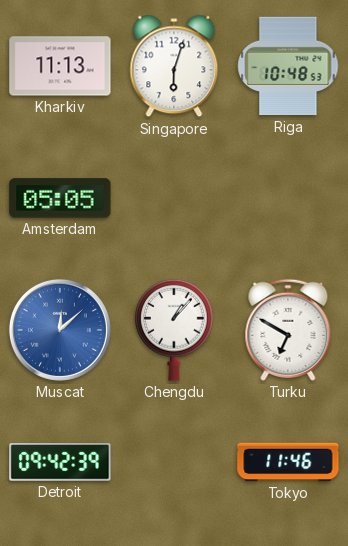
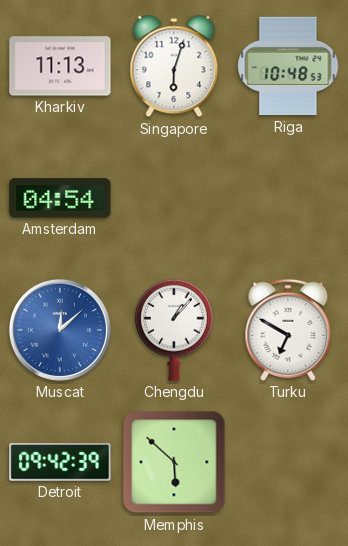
Amsterdam: 05:05 -> 04:54 (60, 198)
Memphis: none -> 5:52 (174, 462)
Tokyo: 11:46 -> none (288, 462)
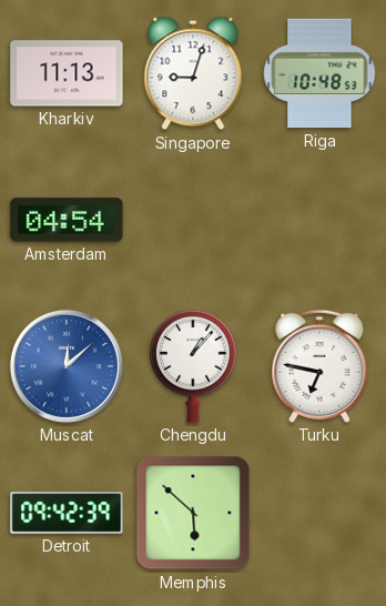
Singapore: 6:03 -> 9:03 (193, 73)
Turku: 6:50 -> 6:47 (319, 366)
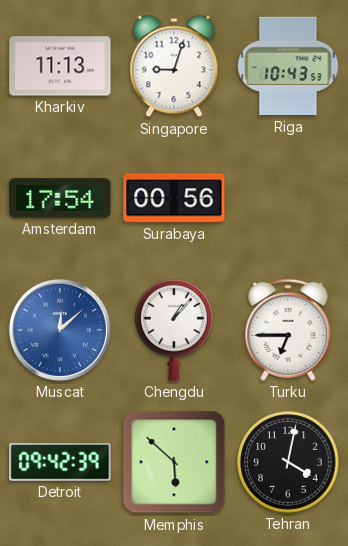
Riga: 10:48 -> 10:43 (288, 66)
Amsterdam: 04:54 -> 17:54 (60, 198)
Surabaya: none -> 00:56 (174, 198)
Turku: 6:47 -> 6:45 (288, 330)
Tehran: none -> 4:02 (288, 462)
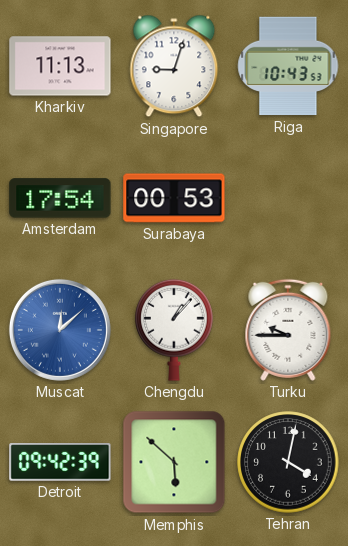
Surabaya: 00:56 -> 00:53 (174, 198)
Turku: 6:45 -> 9:45 (288, 330)
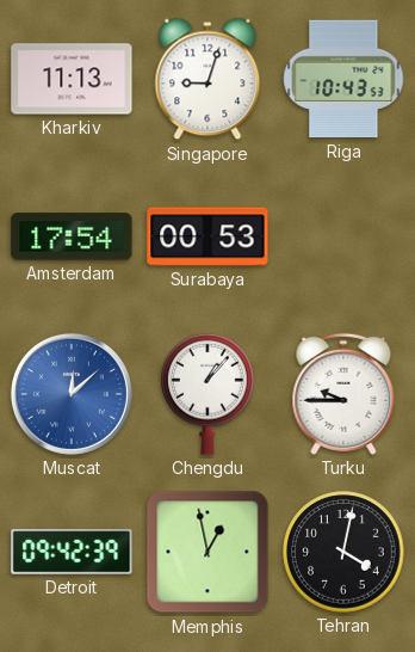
Memphis: 5:52 -> 12:58 (207, 552)
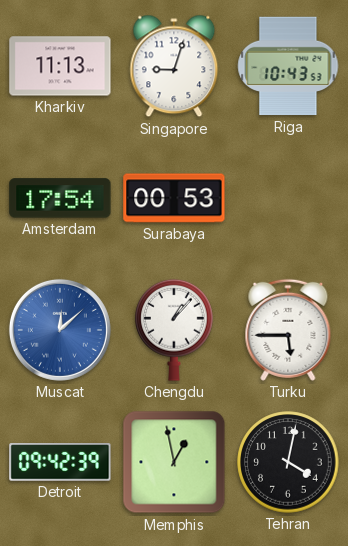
Turku: 9:45 -> 5:45 (288, 330)
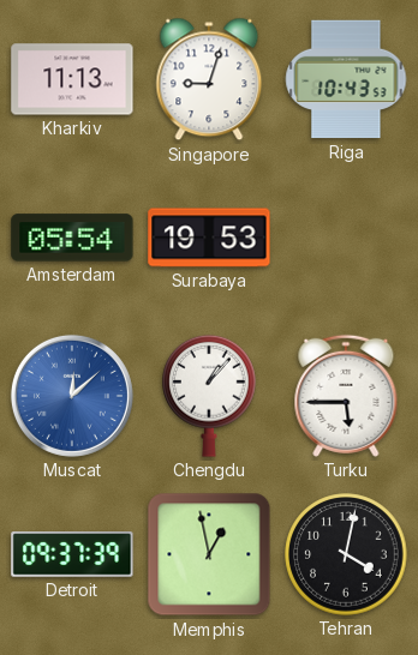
Amsterdam: 17:54 -> 05:54 (72, 238)
Surabaya: 00:53 -> 19:53 (209, 238)
Detroit: 09:42 -> 09:37 (72, 554)
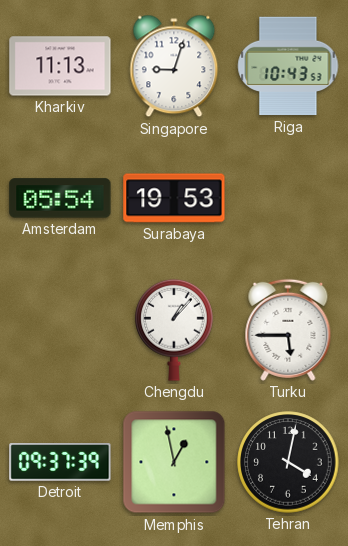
Muscat: 12:08 -> none (72, 396)
